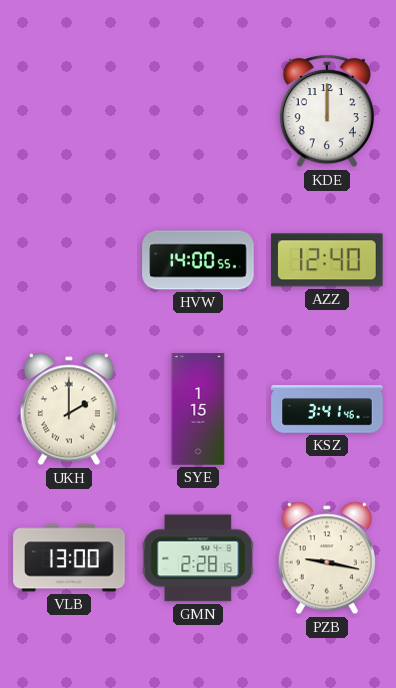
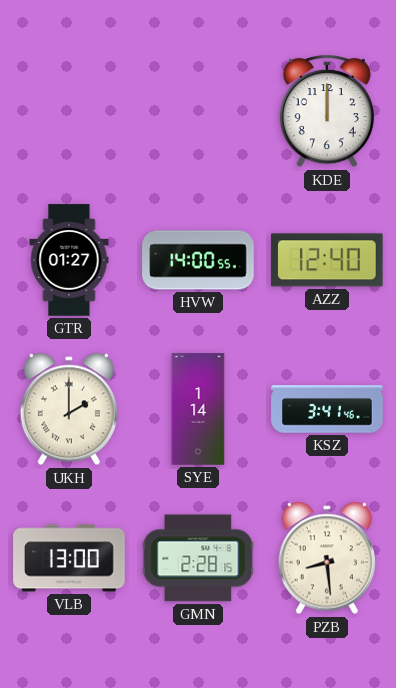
GTR: none -> 01:27 (69, 260)
SYE: 1:15 -> 1:14 (198, 409)
PZB: 9:17 -> 8:29 (327, 558)
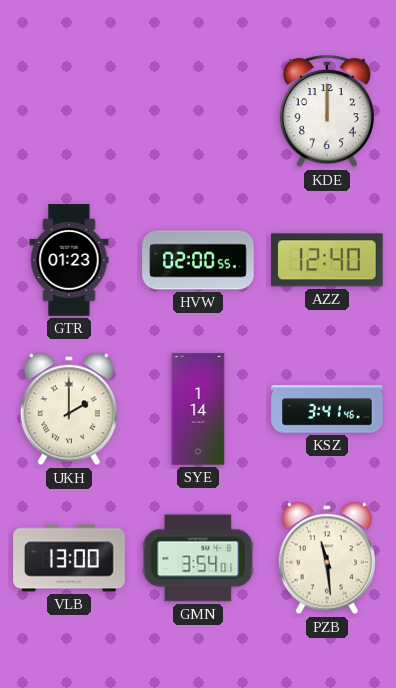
GTR: 01:27 -> 01:23 (69, 260)
HVW: 14:00 -> 02:00 (198, 260)
GMN: 2:28 -> 3:54 (198, 558)
PZB: 8:29 -> 11:29 (327, 558)
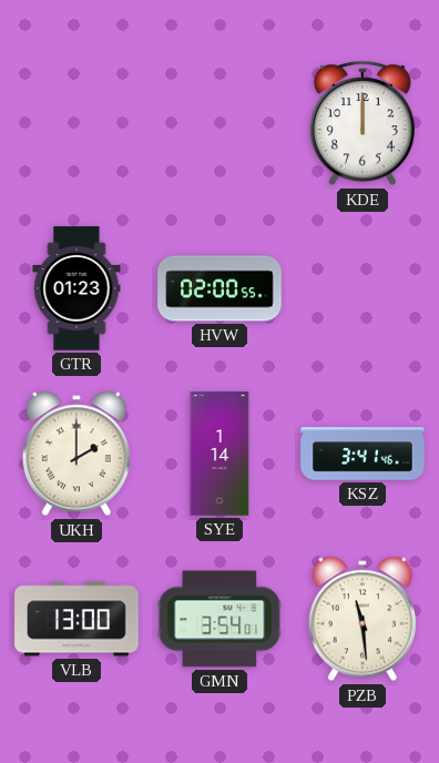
AZZ: 12:40 -> none (327, 260)
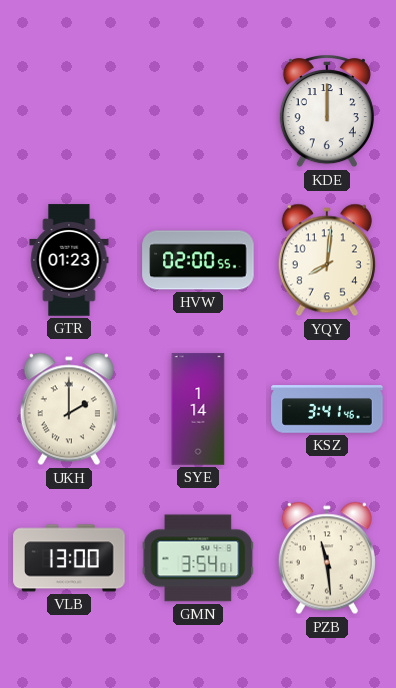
YQY: none -> 8:01 (327, 260)
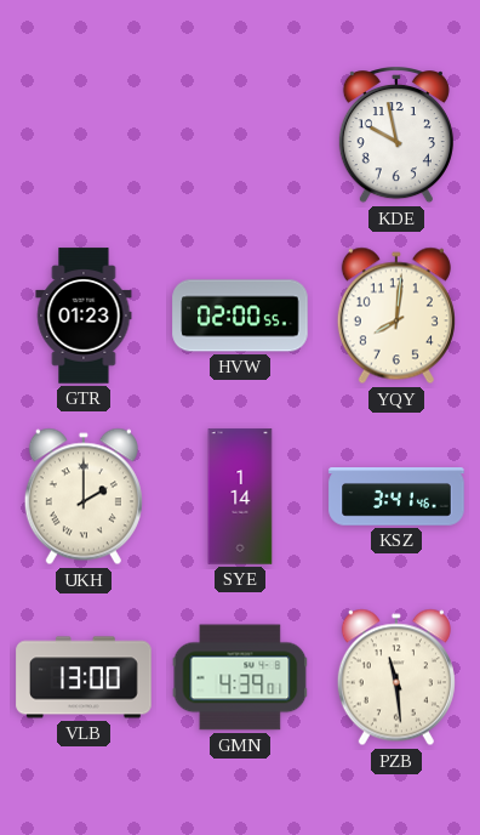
KDE: 12:00 -> 9:58 (396, 136)
GMN: 3:54 -> 4:39 (240, 677)
